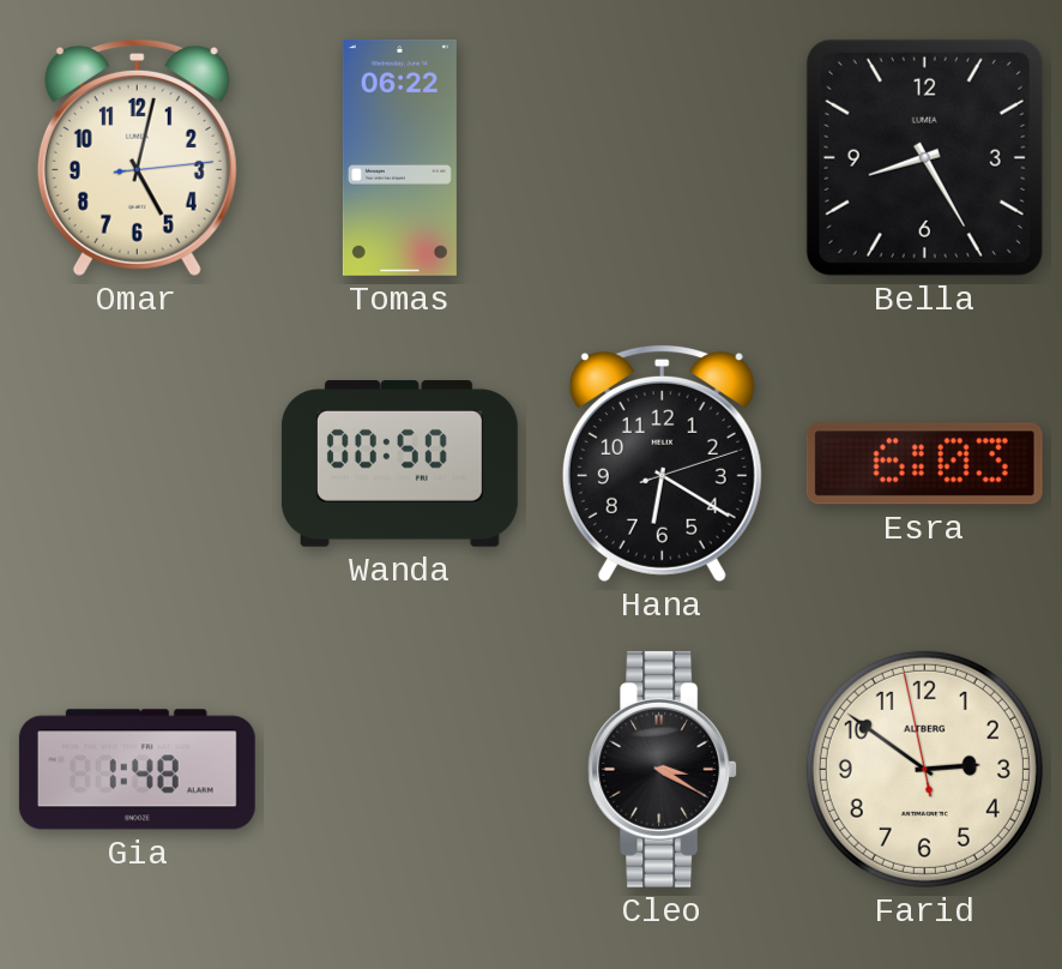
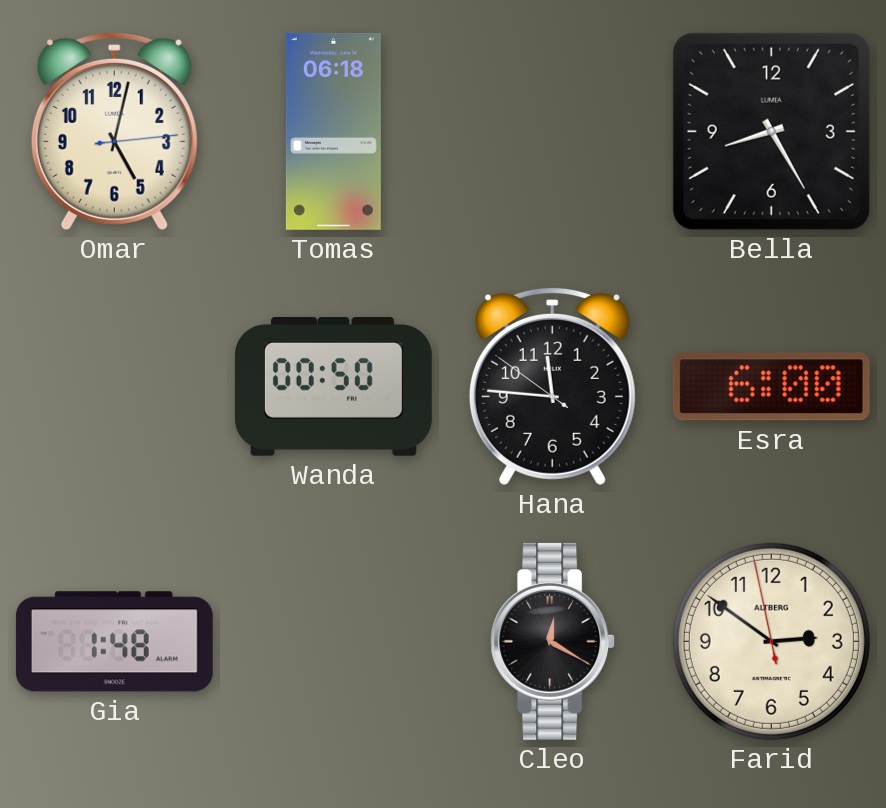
Tomas: 06:22 -> 06:18 (333, 131)
Hana: 6:20 -> 11:45 (552, 387)
Esra: 6:03 -> 6:00 (771, 387)
Cleo: 3:20 -> 12:20 (553, 641)
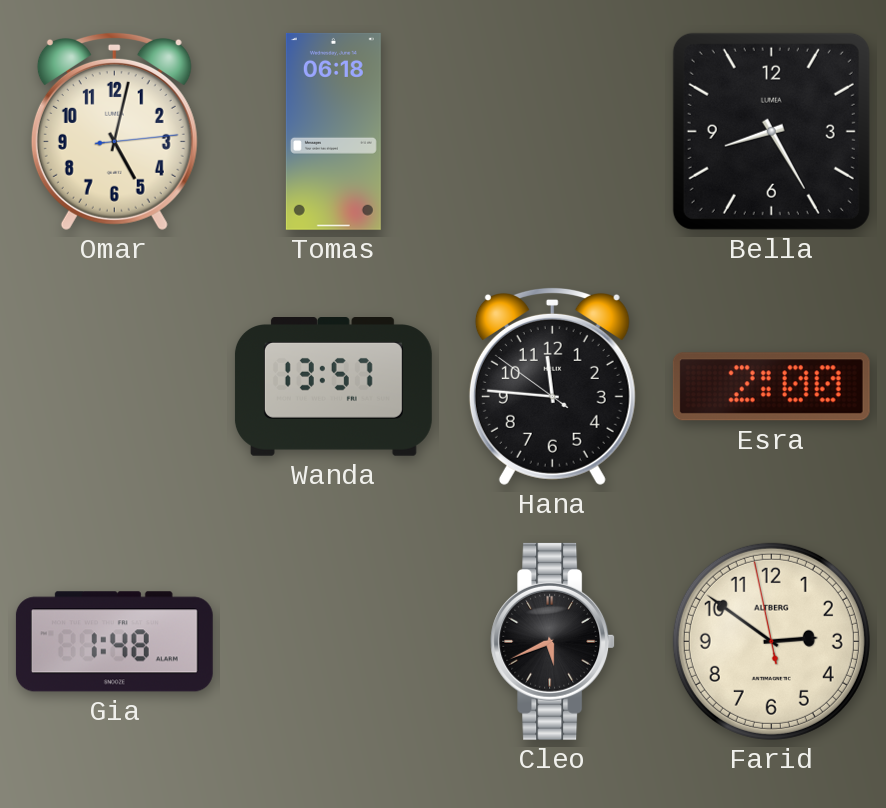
Wanda: 00:50 -> 13:57 (333, 387)
Esra: 6:00 -> 2:00 (771, 387)
Cleo: 12:20 -> 5:41 (553, 641)
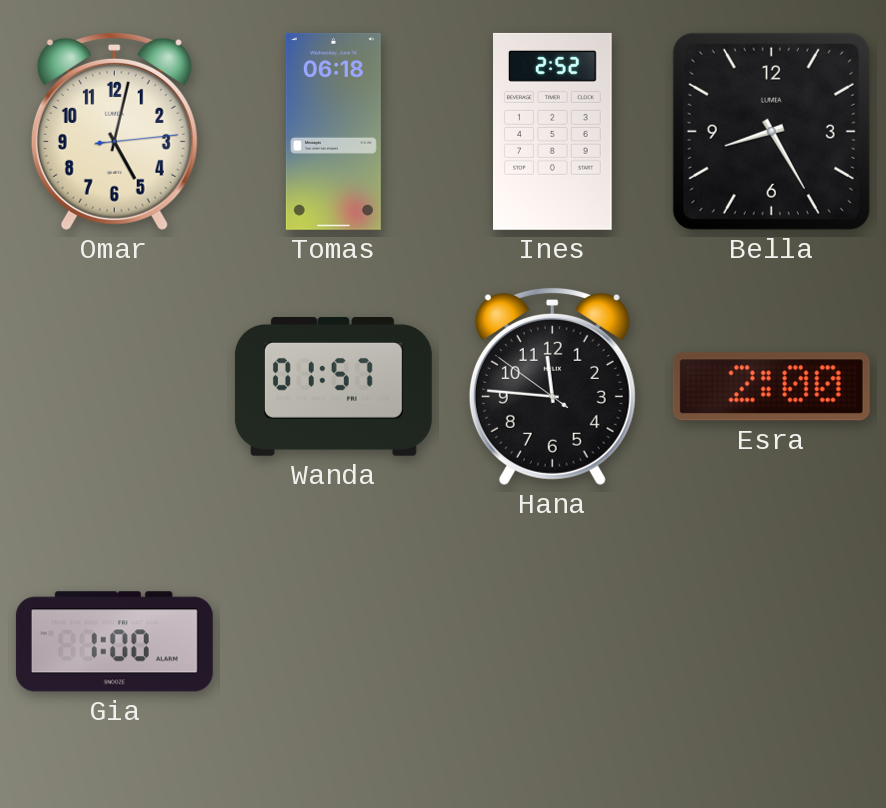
Ines: none -> 2:52 (553, 131)
Wanda: 13:57 -> 01:57 (333, 387)
Gia: 1:48 -> 1:00 (114, 642)
Cleo: 5:41 -> none (553, 641)
Farid: 2:50 -> none (771, 641)
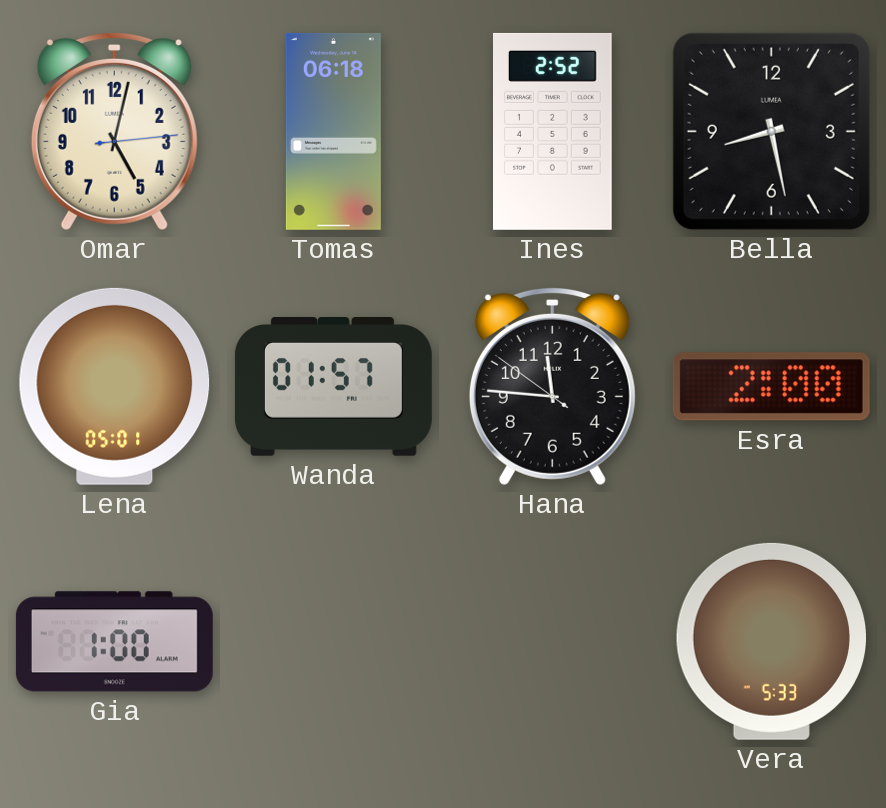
Bella: 8:25 -> 8:28 (771, 131)
Lena: none -> 05:01 (115, 386)
Vera: none -> 5:33 (771, 641)
